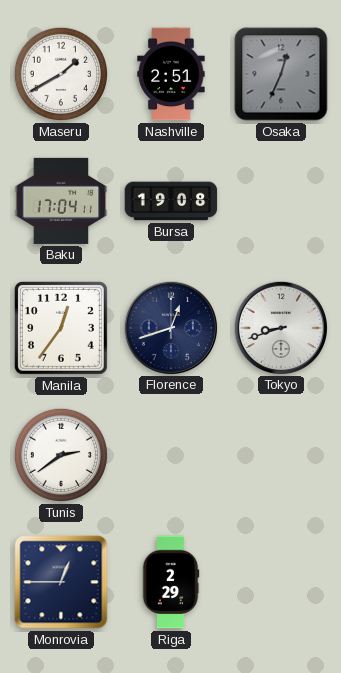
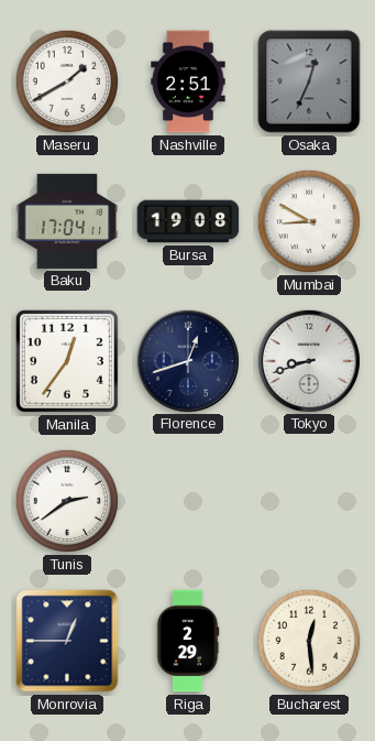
Mumbai: none -> 8:50 (309, 221)
Bucharest: none -> 12:29 (309, 641)
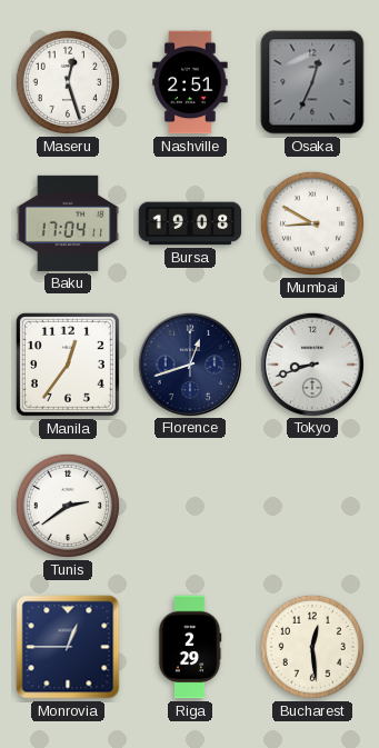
Maseru: 1:40 -> 12:27 (68, 82)
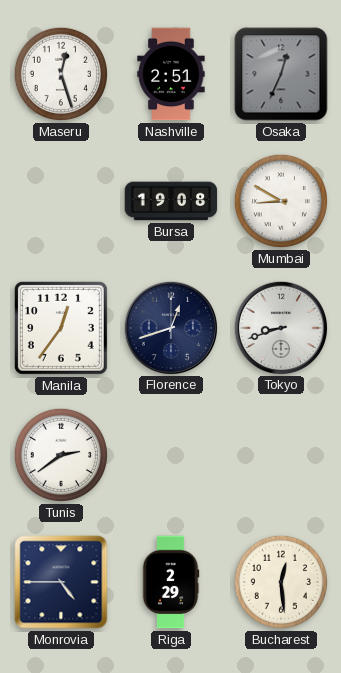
Baku: 17:04 -> none (68, 223)
Monrovia: 12:45 -> 4:45 (61, 582)
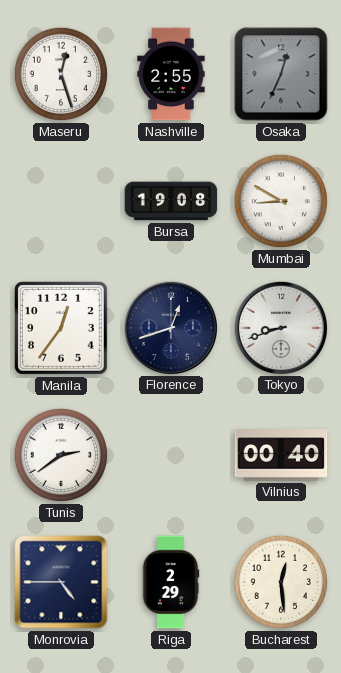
Nashville: 2:51 -> 2:55 (171, 74)
Vilnius: none -> 00:40 (281, 455)
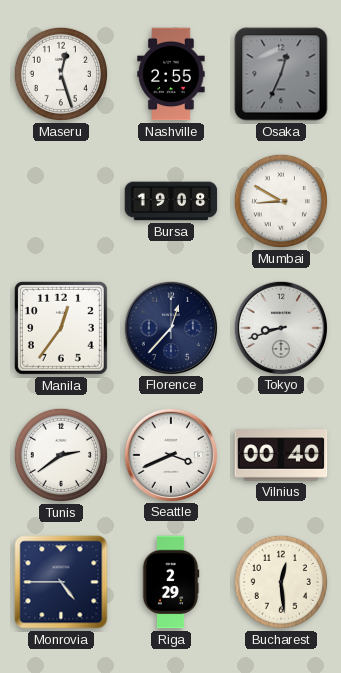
Florence: 12:42 -> 12:37 (170, 327)
Seattle: none -> 3:41 (170, 454)
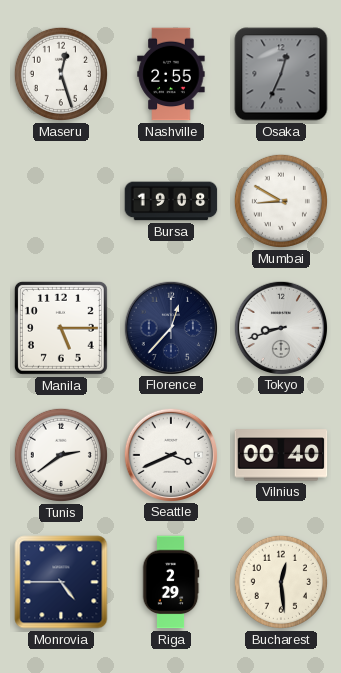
Manila: 12:36 -> 5:15 (61, 328)
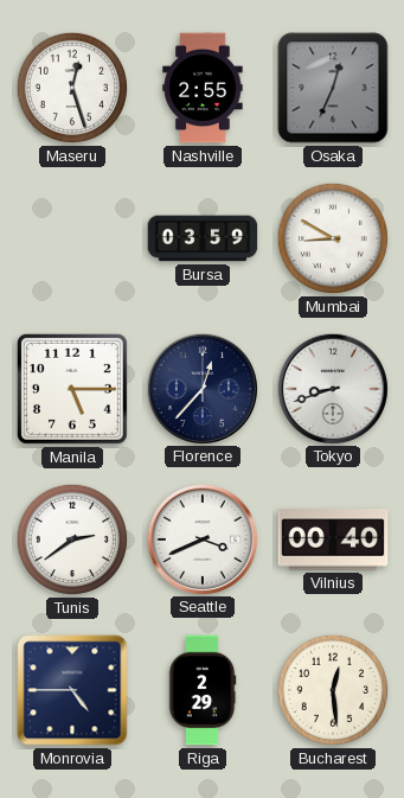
Bursa: 19:08 -> 03:59 (203, 238)
